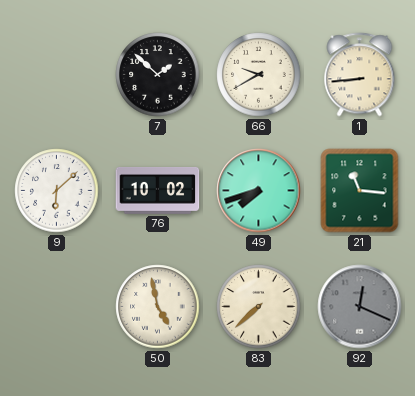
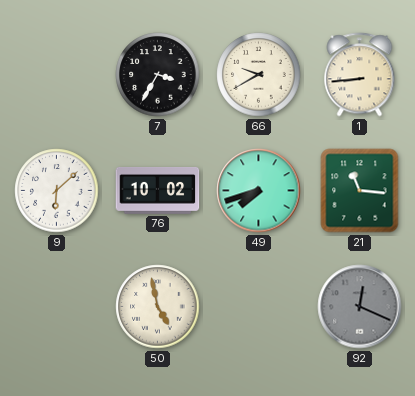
7: 1:52 -> 3:35 (158, 75)
83: 7:38 -> none (259, 307)
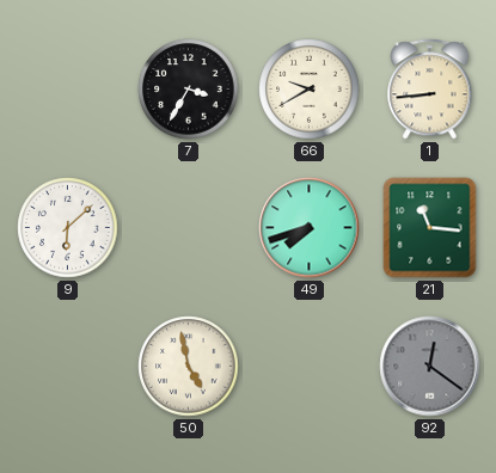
76: 10:02 -> none (158, 190)
92: 12:19 -> 12:21 (430, 367)
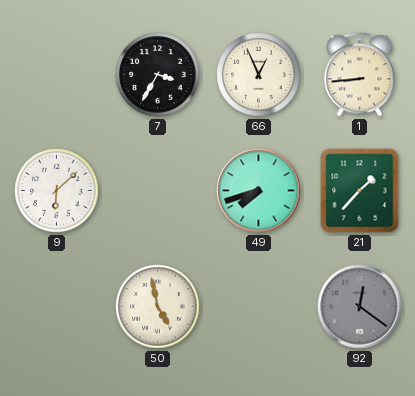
66: 9:40 -> 12:56 (259, 75)
21: 11:16 -> 1:37 (360, 191)
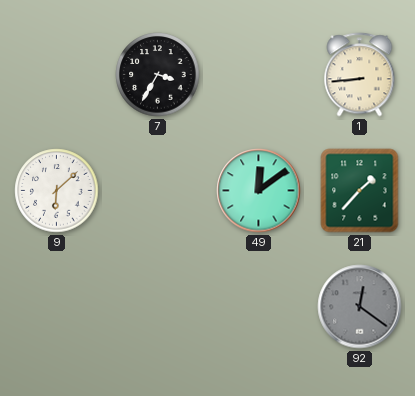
66: 12:56 -> none (259, 75)
49: 7:42 -> 12:09 (259, 191)
50: 4:58 -> none (158, 307)
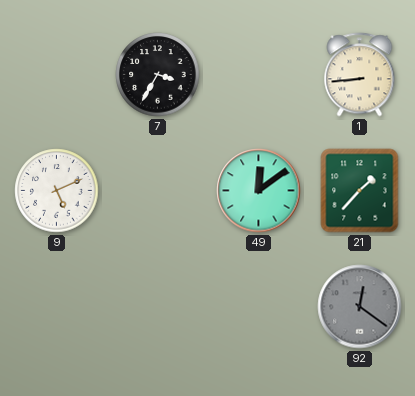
9: 6:08 -> 5:11 (57, 191)
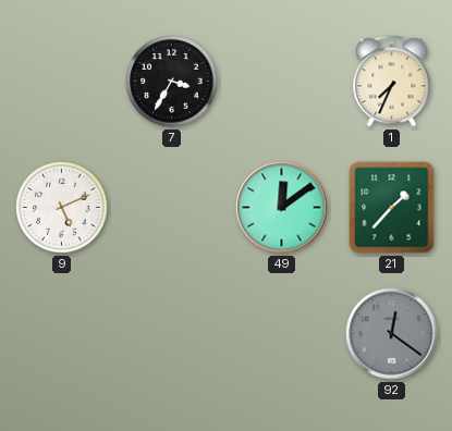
1: 8:44 -> 7:34 (392, 82)
